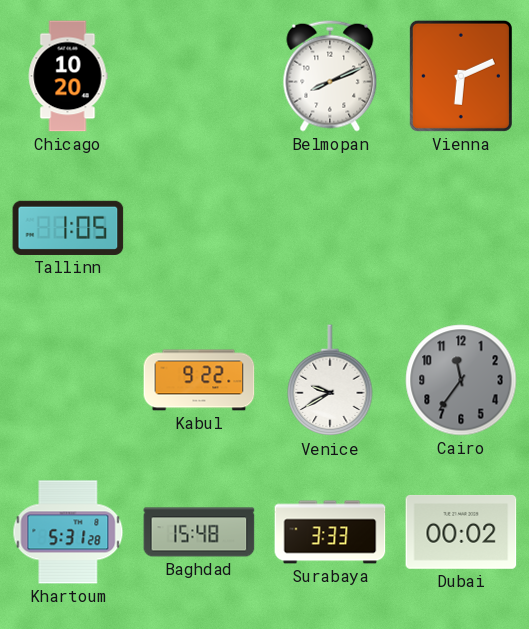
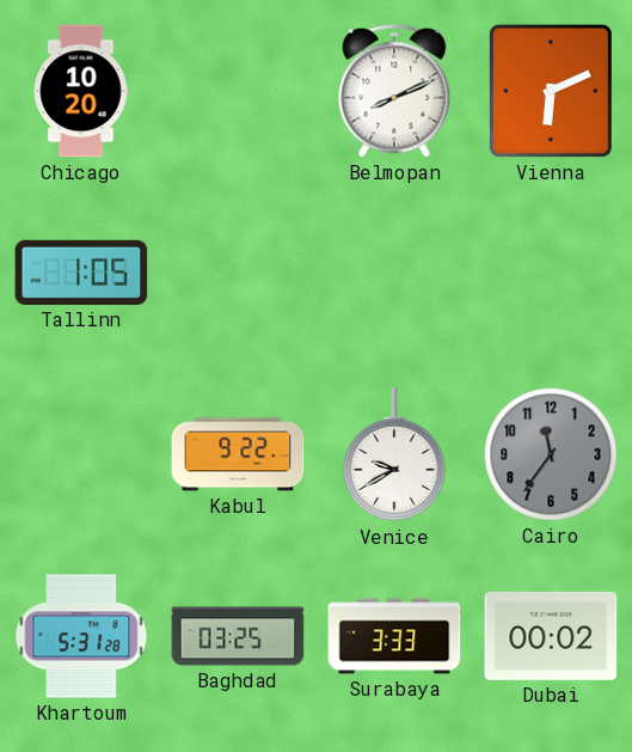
Baghdad: 15:48 -> 03:25 (238, 636)
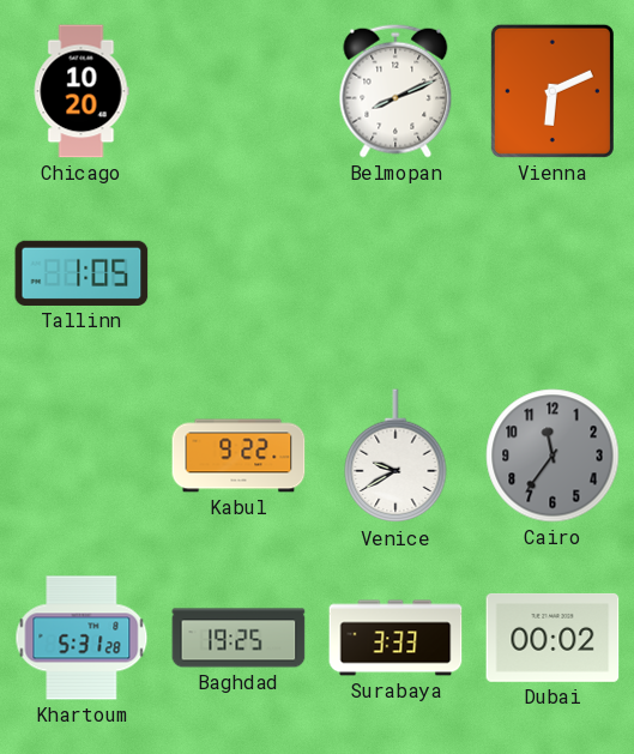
Baghdad: 03:25 -> 19:25 (238, 638)
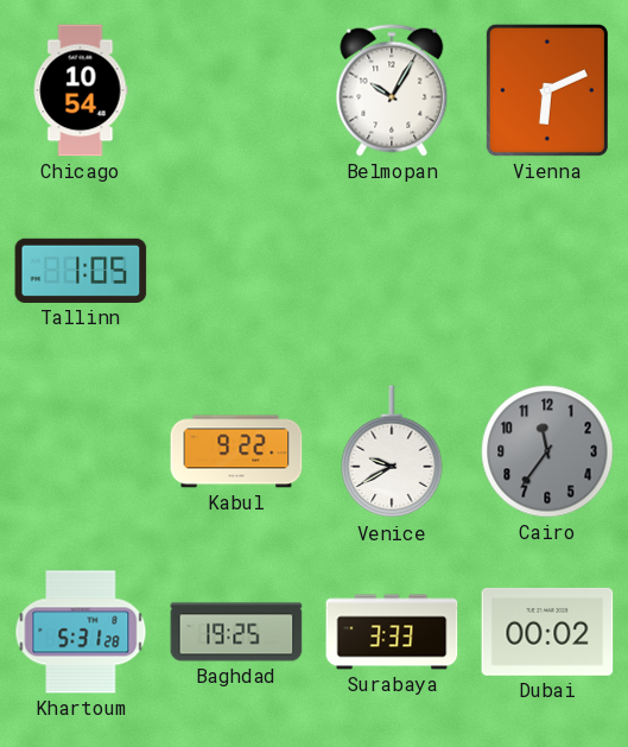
Chicago: 10:20 -> 10:54 (81, 90)
Belmopan: 8:11 -> 10:05 (392, 90)
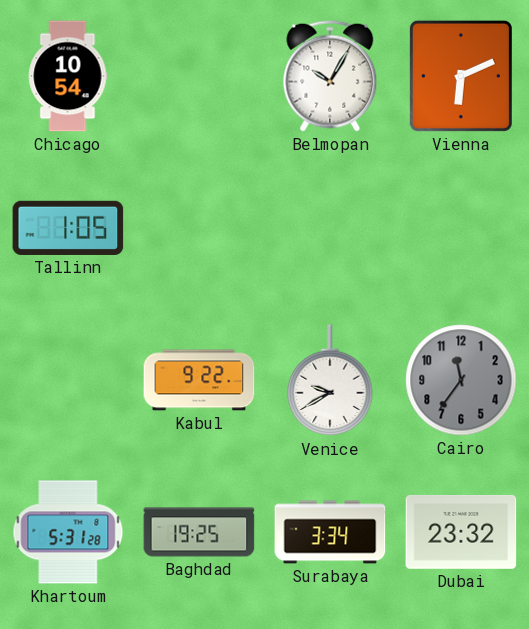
Surabaya: 3:33 -> 3:34 (330, 532)
Dubai: 00:02 -> 23:32 (461, 532)
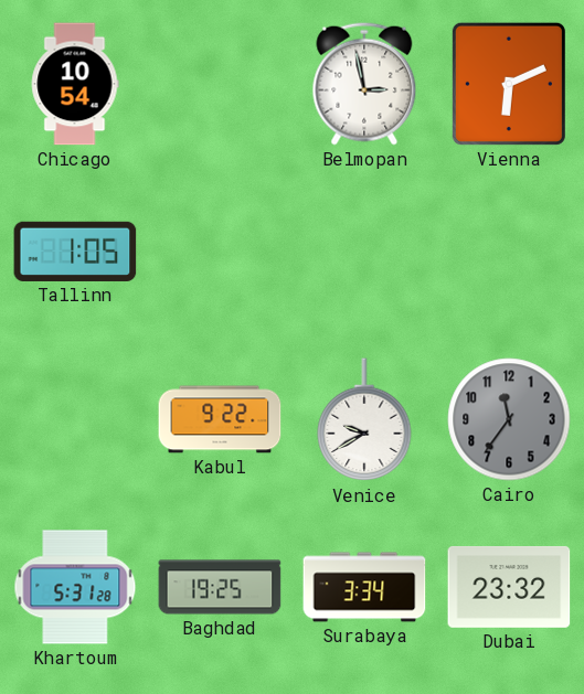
Belmopan: 10:05 -> 2:58 (364, 84)
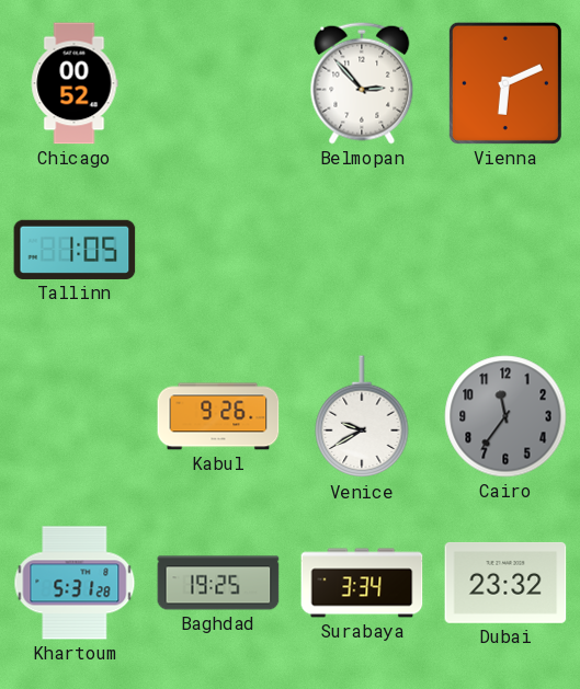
Chicago: 10:54 -> 00:52 (75, 83)
Belmopan: 2:58 -> 2:53 (362, 83)
Kabul: 9:22 -> 9:26 (218, 416)
